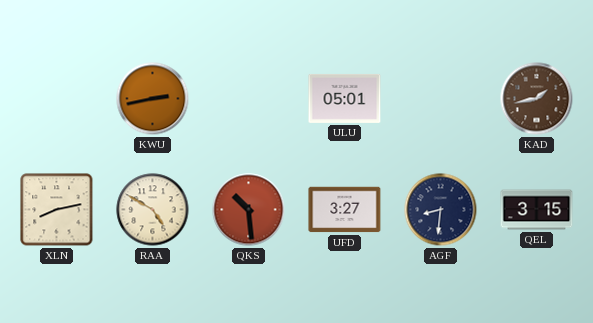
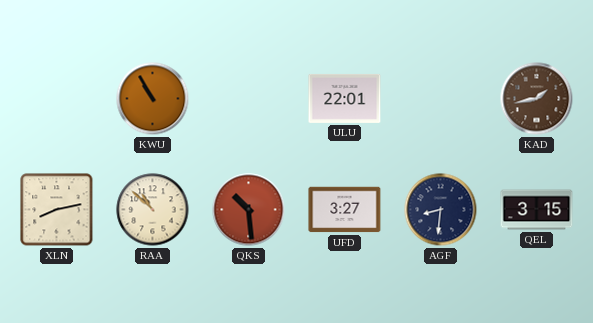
KWU: 2:43 -> 10:55 (153, 99)
ULU: 05:01 -> 22:01 (345, 98)
RAA: 4:50 -> 10:52 (153, 210)
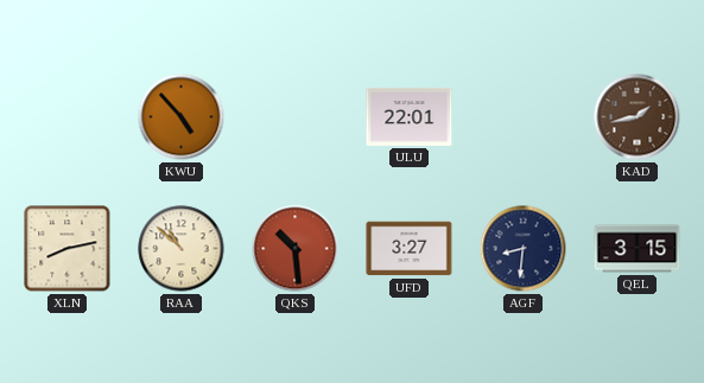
KWU: 10:55 -> 4:53 (182, 117)
